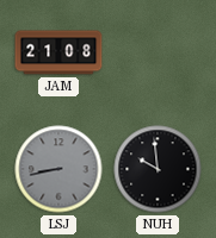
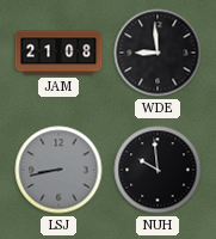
WDE: none -> 8:59 (158, 53)
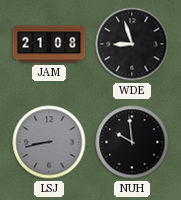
WDE: 8:59 -> 8:57 (132, 44)
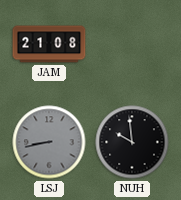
WDE: 8:57 -> none (132, 44)
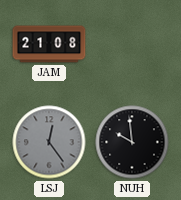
LSJ: 8:43 -> 12:24 (49, 142)
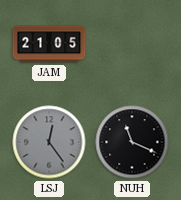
JAM: 21:08 -> 21:05 (49, 44)
NUH: 9:59 -> 11:19 (132, 142)
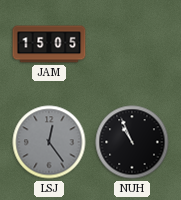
JAM: 21:05 -> 15:05 (49, 44)
NUH: 11:19 -> 10:56 (132, 142)
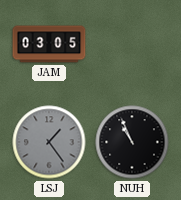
JAM: 15:05 -> 03:05 (49, 44)
LSJ: 12:24 -> 1:24 (49, 142)
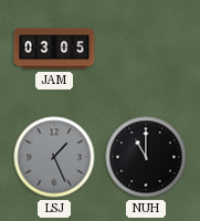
LSJ: 1:24 -> 1:26 (54, 157)
NUH: 10:56 -> 11:00 (146, 157)
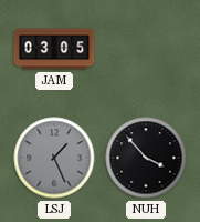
NUH: 11:00 -> 3:53 (146, 158)
